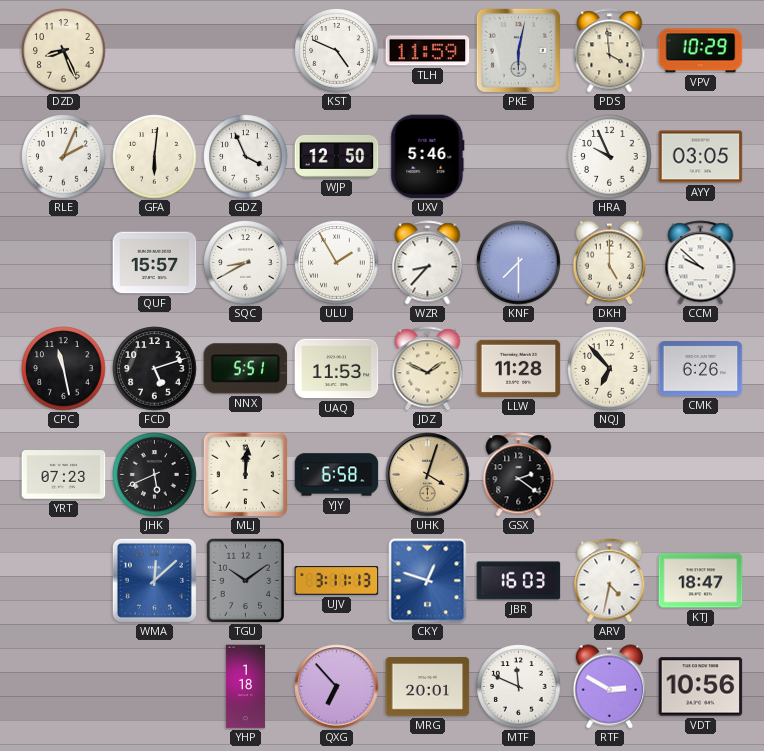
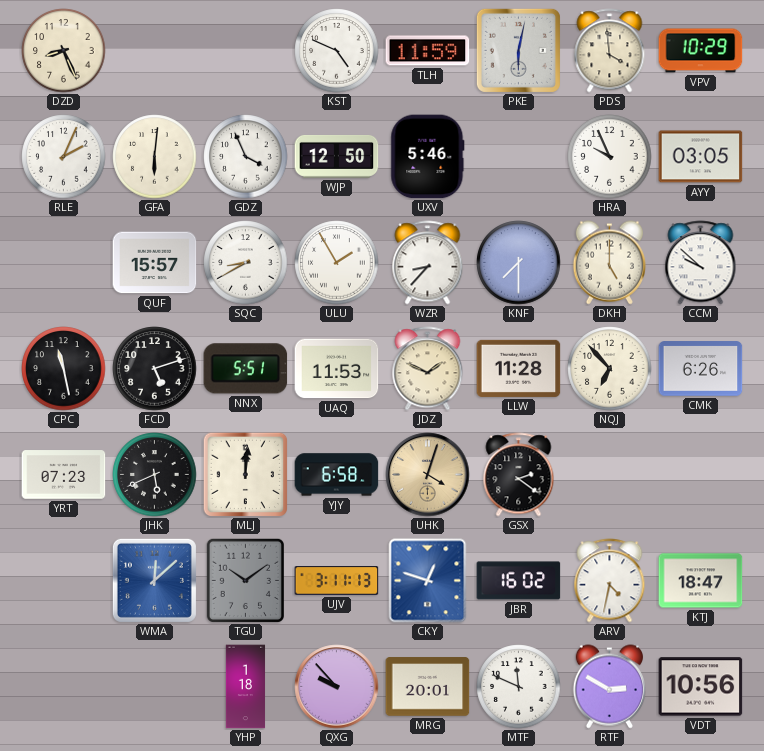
JBR: 16:03 -> 16:02 (519, 581)
QXG: 6:53 -> 9:53 (337, 687)
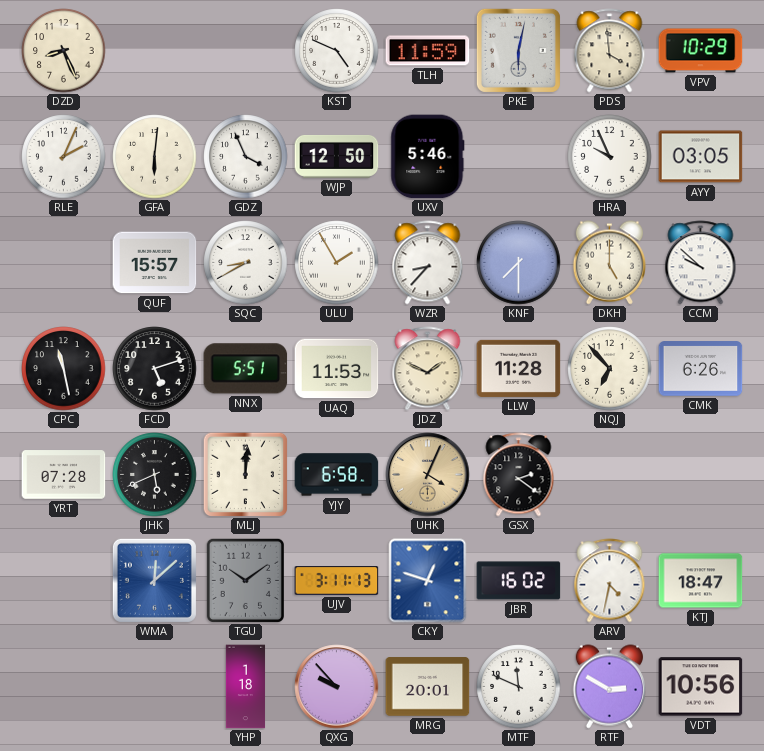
YRT: 07:23 -> 07:28 (64, 475)
UHK: 4:03 -> 4:04 (428, 475)
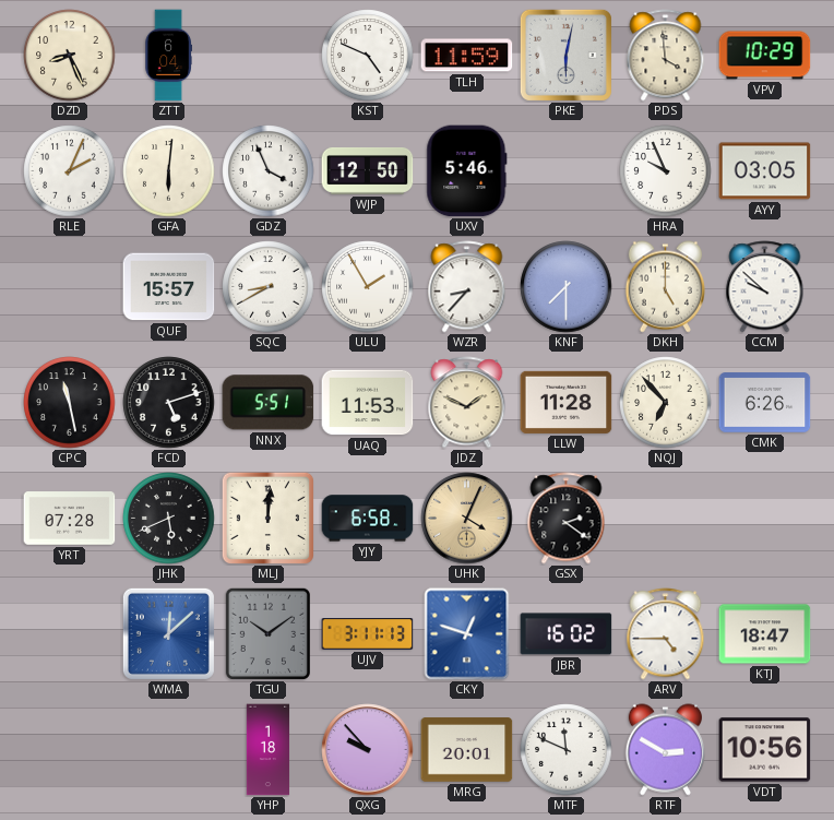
ZTT: none -> 6:04 (168, 56)
ARV: 4:32 -> 4:45 (666, 634)
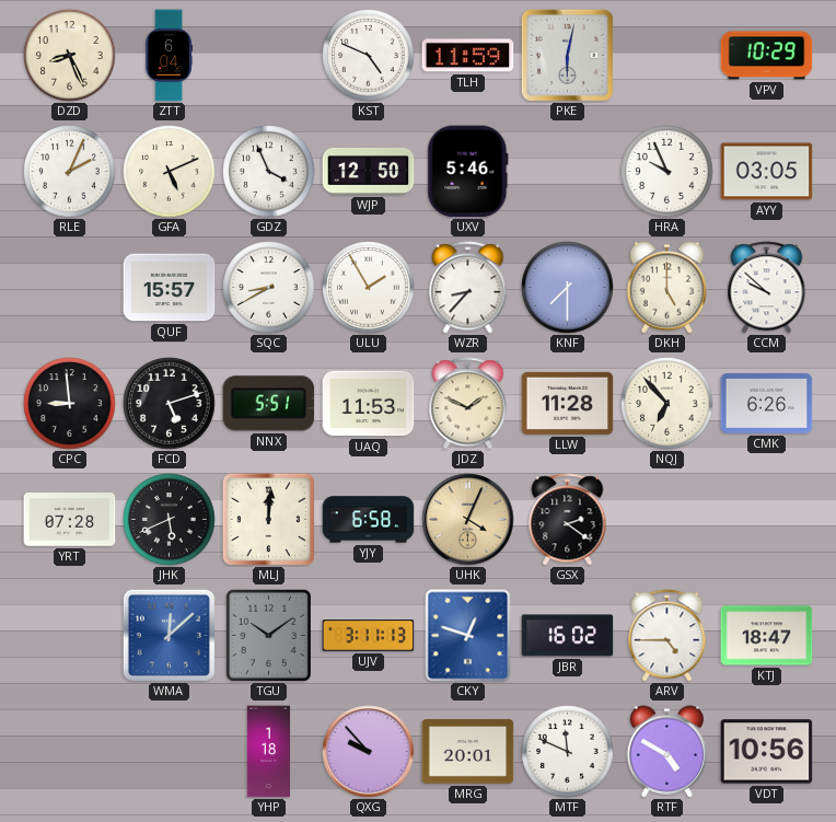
PDS: 3:59 -> none (666, 56)
GFA: 6:01 -> 5:11 (170, 172)
CPC: 11:28 -> 8:59 (70, 404)
RTF: 2:50 -> 4:50 (666, 752)
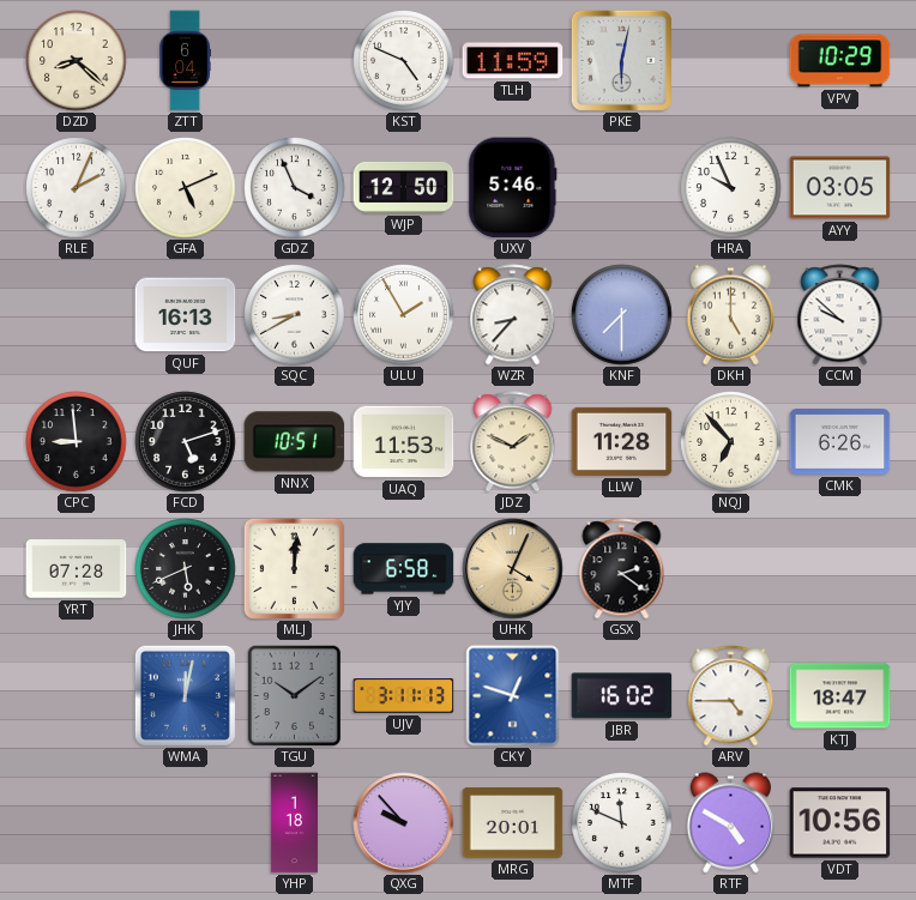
DZD: 8:26 -> 8:22 (77, 61)
QUF: 15:57 -> 16:13 (186, 315)
NNX: 5:51 -> 10:51 (295, 442)
WMA: 12:08 -> 12:02 (185, 695)
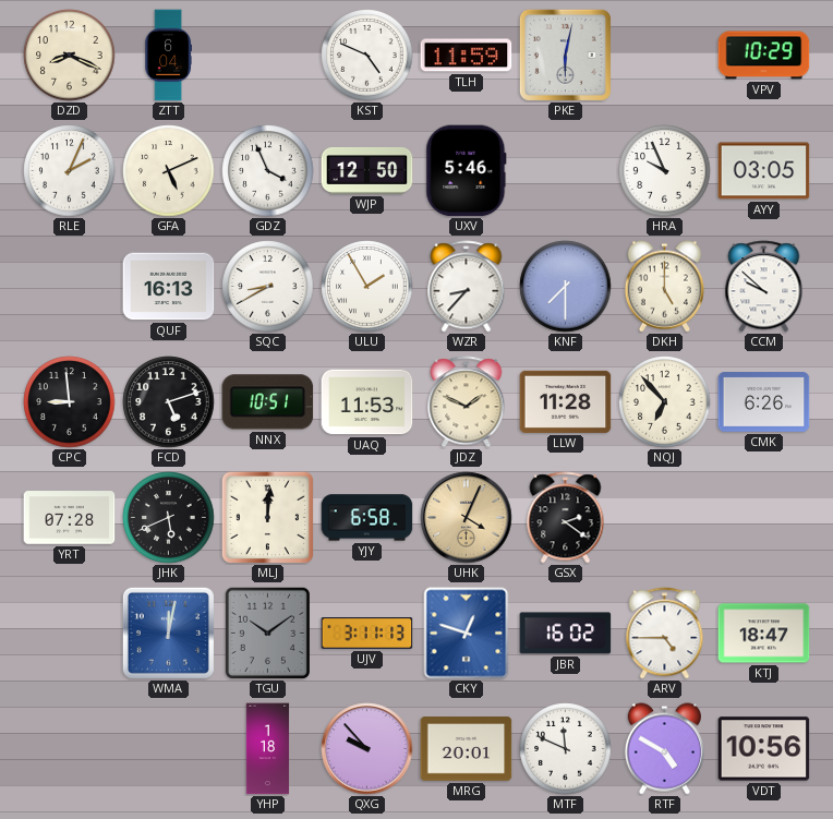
DZD: 8:22 -> 8:19 (70, 56)
